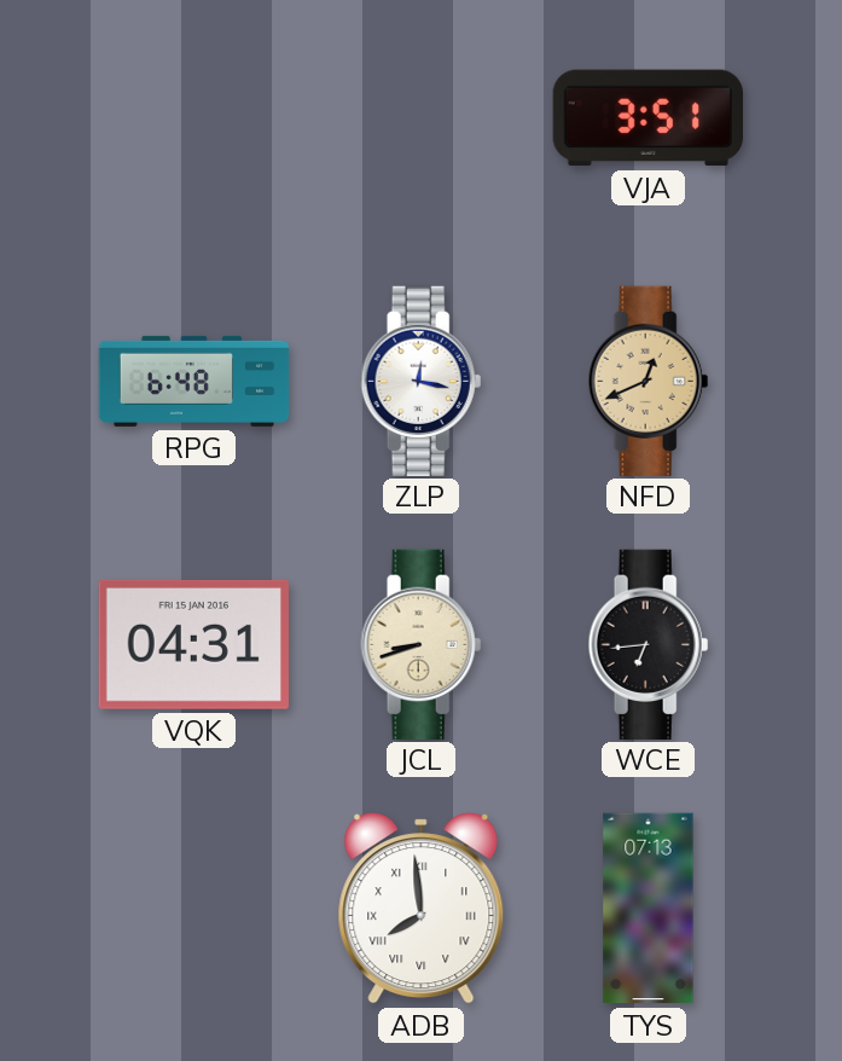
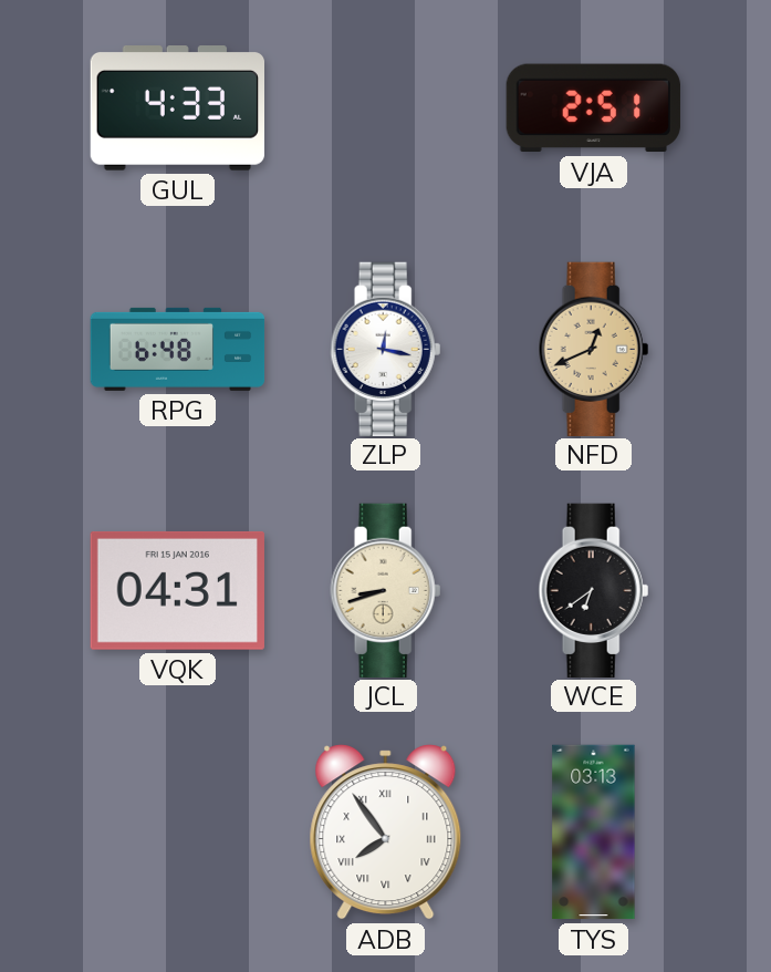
GUL: none -> 4:33 (177, 108)
VJA: 3:51 -> 2:51 (593, 108)
WCE: 6:44 -> 6:39 (594, 590)
ADB: 7:59 -> 7:54 (386, 833)
TYS: 07:13 -> 03:13 (594, 833)
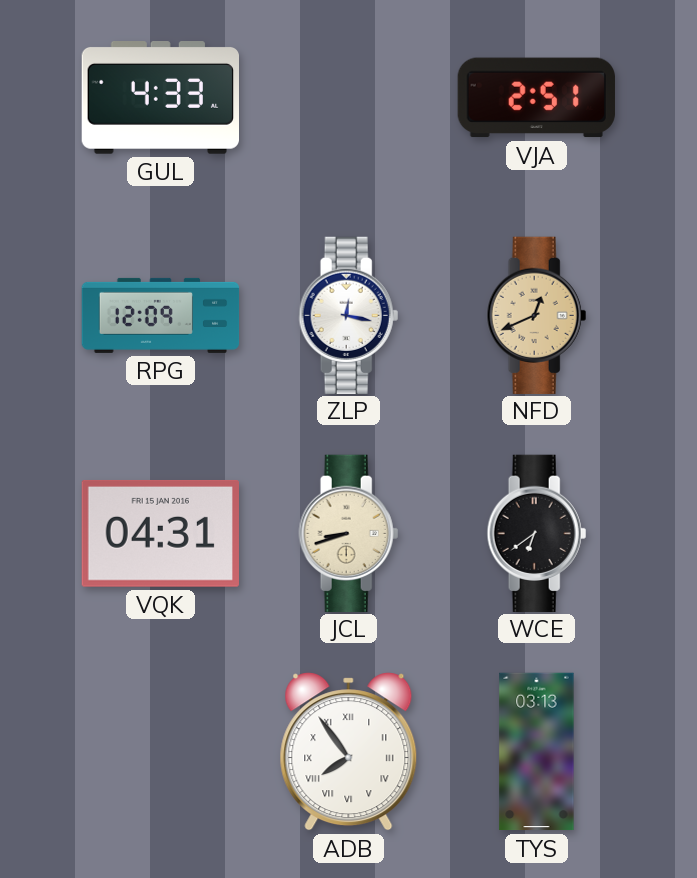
RPG: 6:48 -> 12:09 (161, 315)
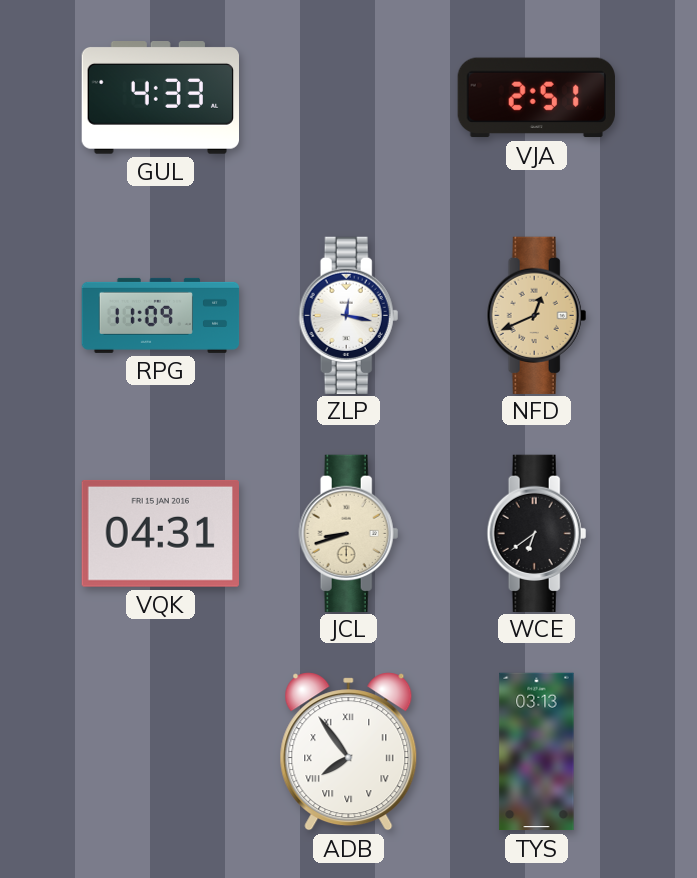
RPG: 12:09 -> 11:09 (161, 315)
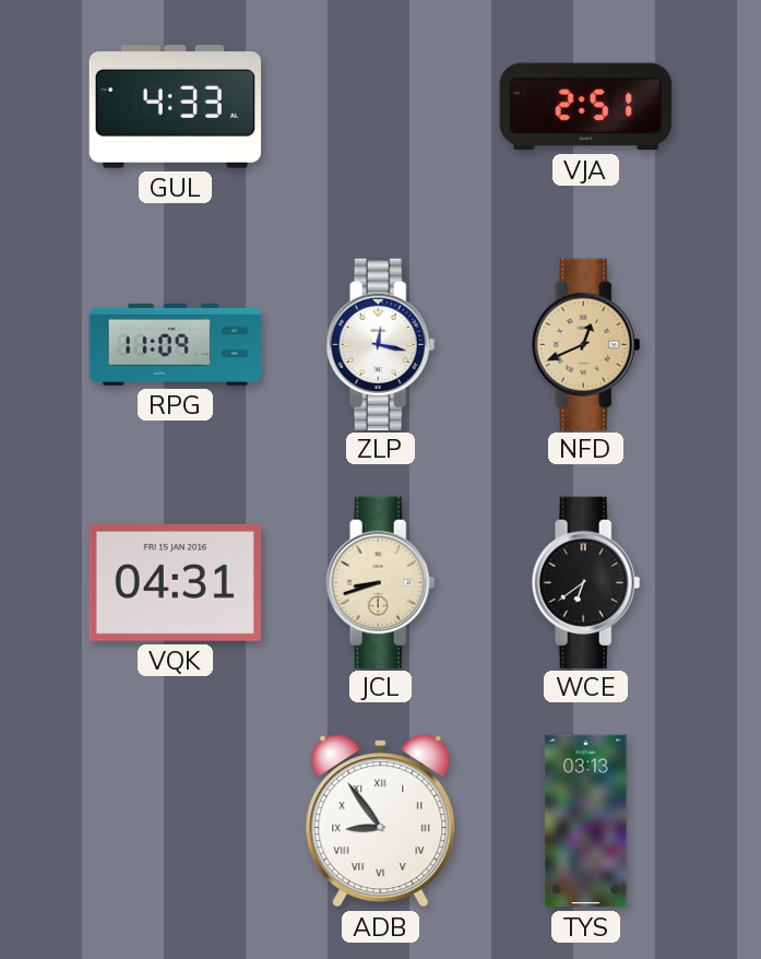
ADB: 7:54 -> 8:54 (381, 821)
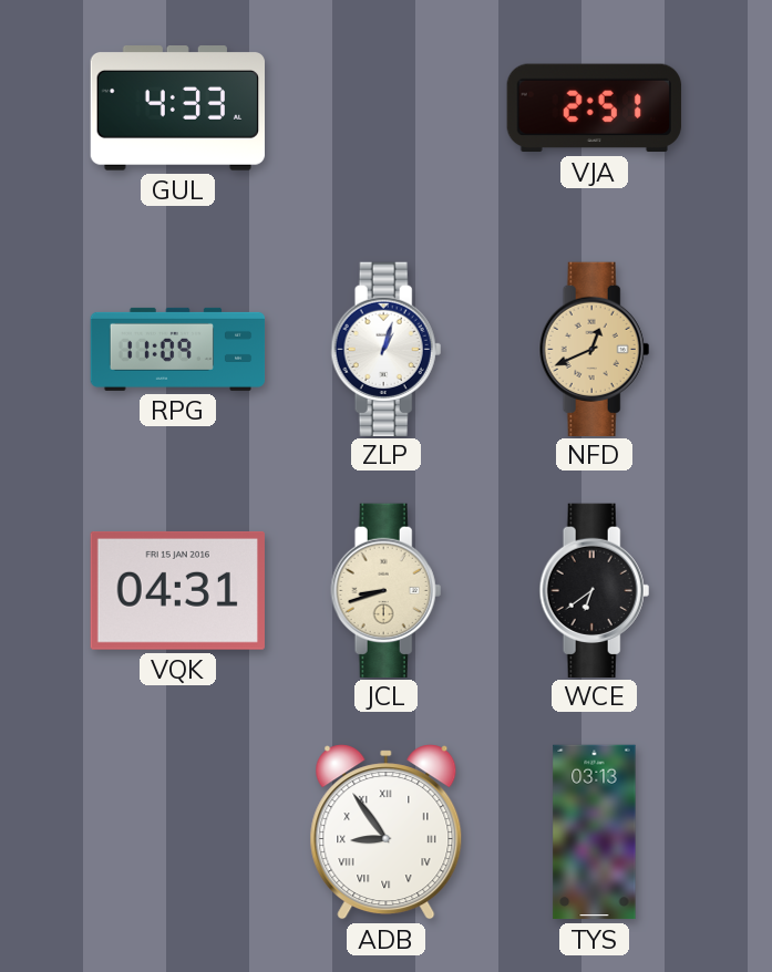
ZLP: 12:17 -> 1:03 (387, 349)
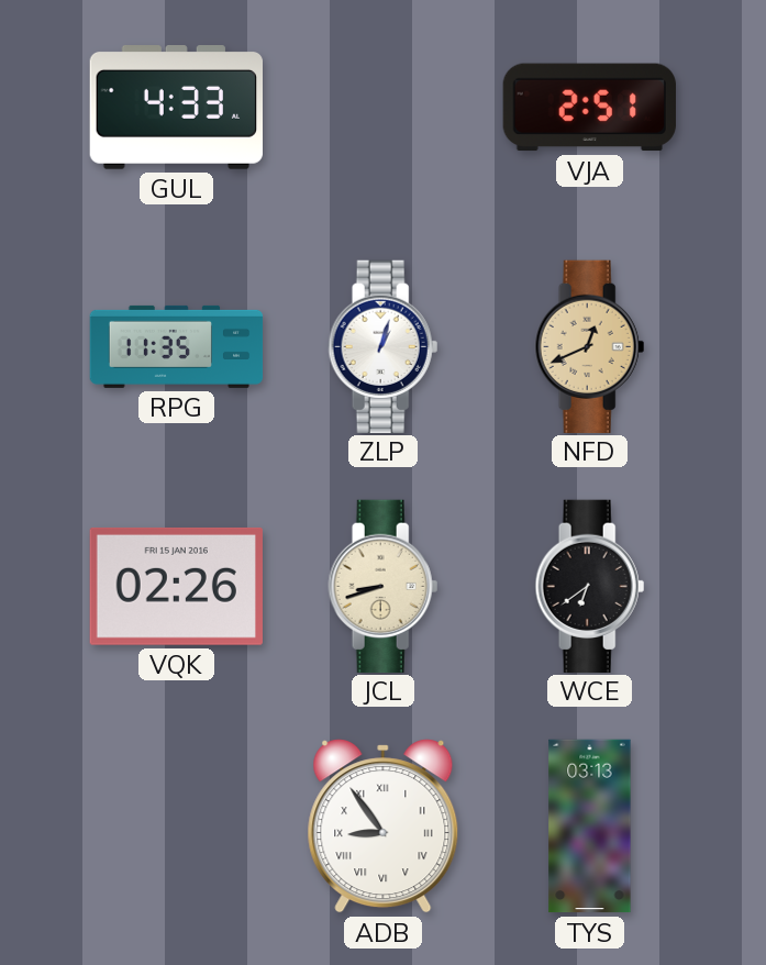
RPG: 11:09 -> 11:35 (177, 346)
VQK: 04:31 -> 02:26 (176, 586)
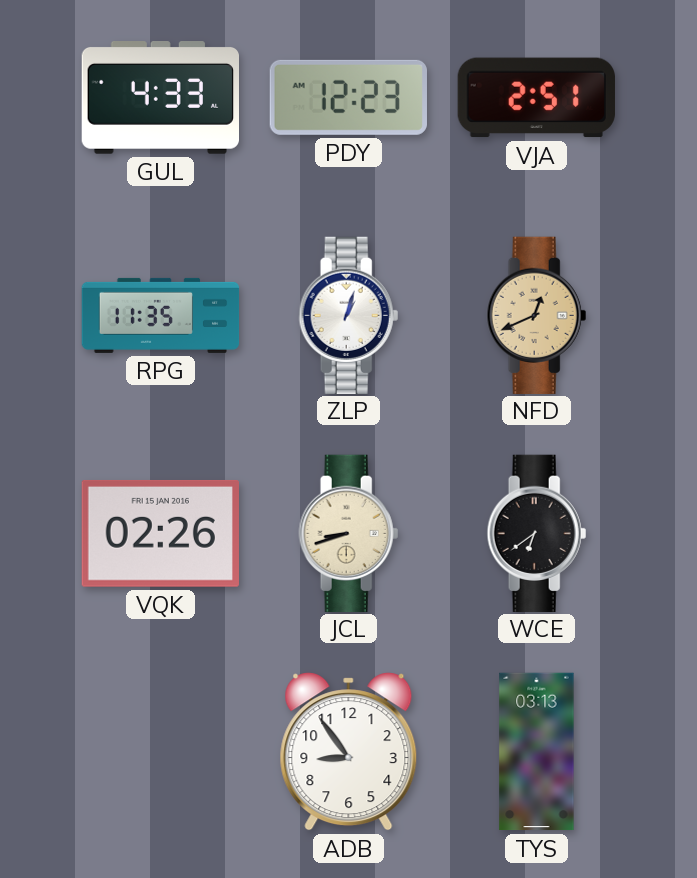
PDY: none -> 12:23 (348, 97)
ADB numerals: Roman -> Arabic (349, 752)
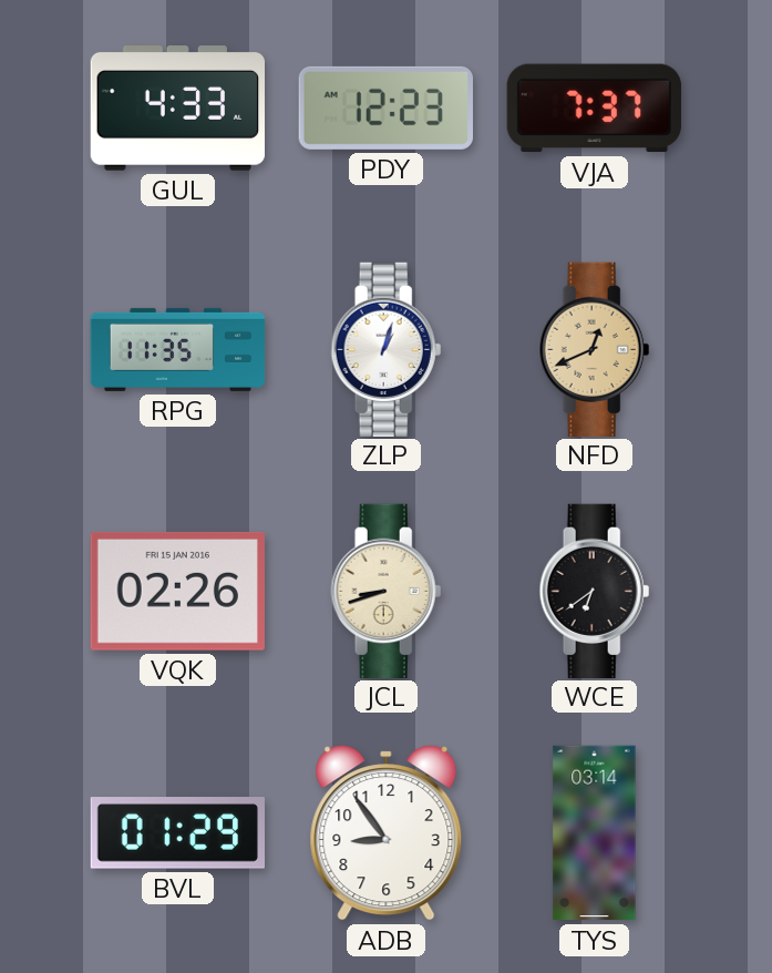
VJA: 2:51 -> 7:37 (594, 109)
BVL: none -> 01:29 (177, 833)
TYS: 03:13 -> 03:14 (595, 833)
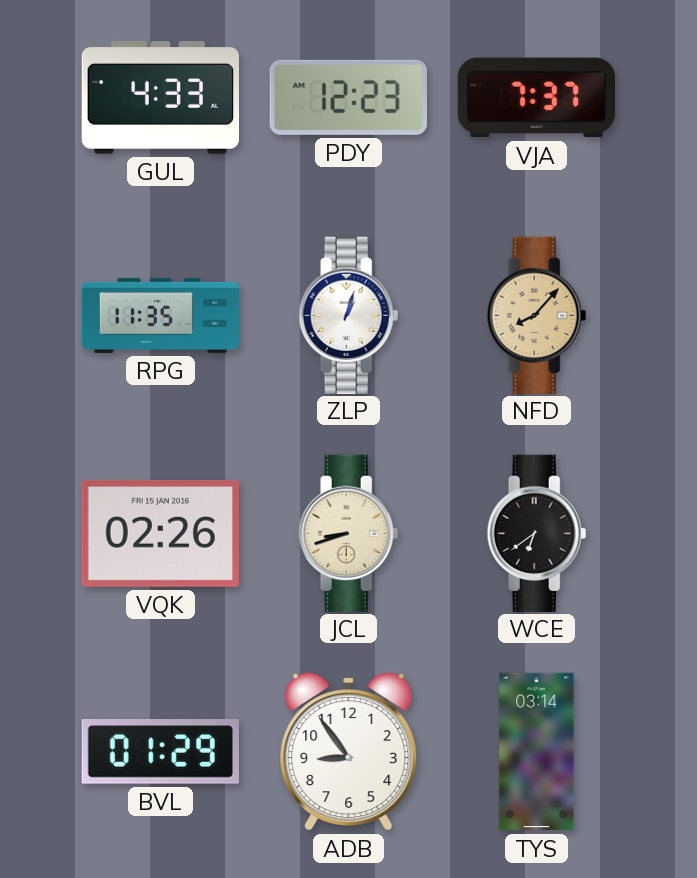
NFD: 12:41 -> 8:07 (537, 315)
